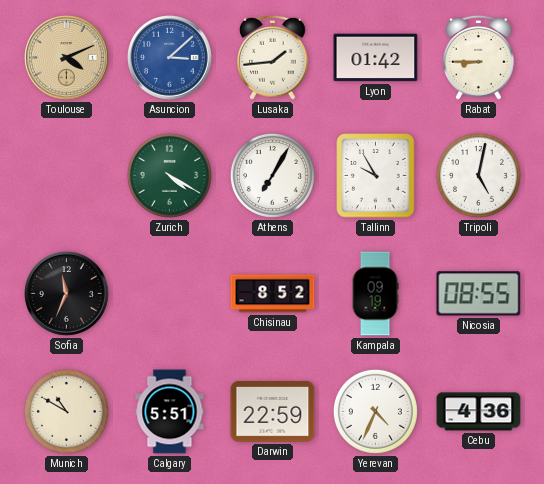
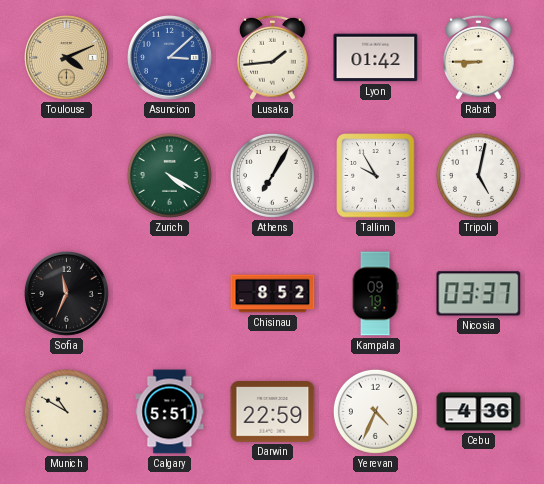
Nicosia: 08:55 -> 03:37 (479, 294)
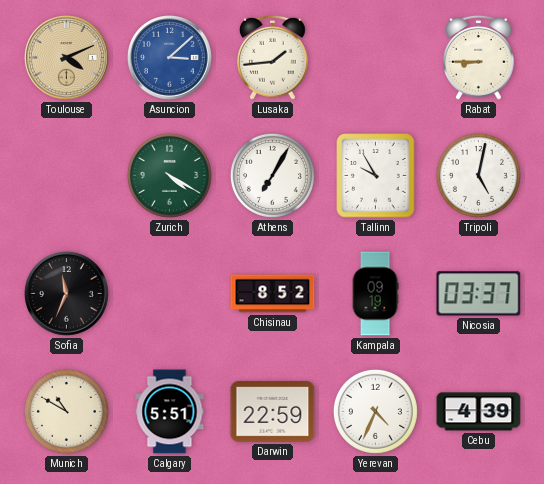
Lyon: 01:42 -> none (376, 58)
Cebu: 4:36 -> 4:39 (479, 412)
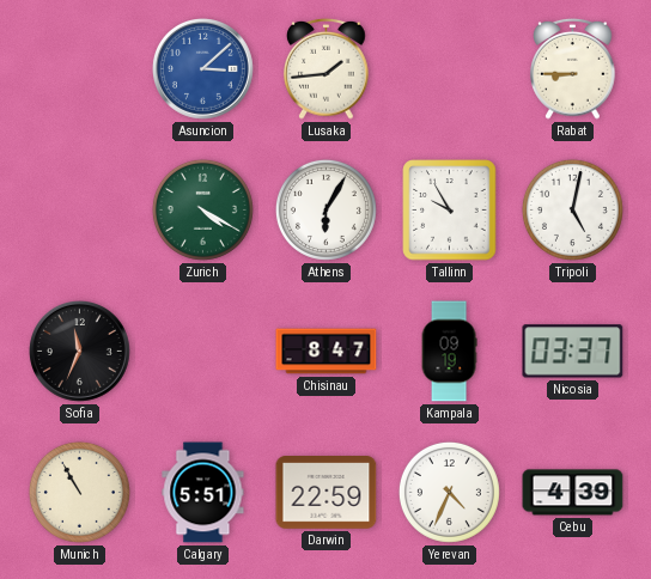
Toulouse: 4:11 -> none (67, 58)
Athens: 7:05 -> 6:05 (325, 209)
Chisinau: 8:52 -> 8:47 (327, 352)
Munich: 10:50 -> 10:55 (79, 492)
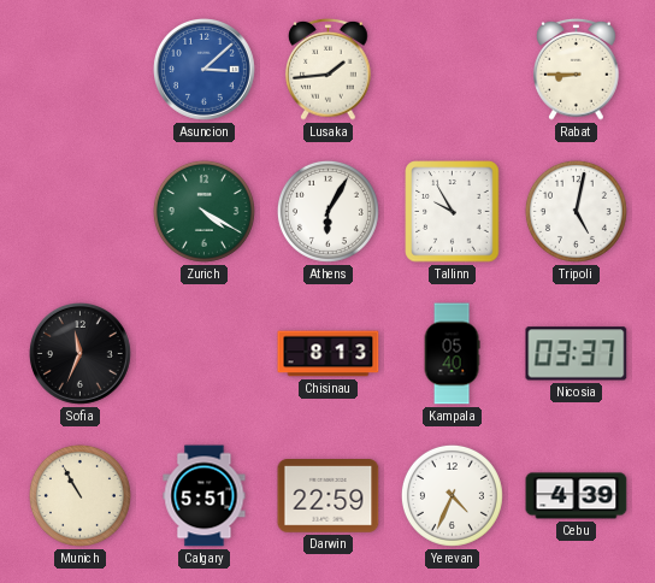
Chisinau: 8:47 -> 8:13 (329, 354)
Kampala: 09:19 -> 05:40 (452, 354)
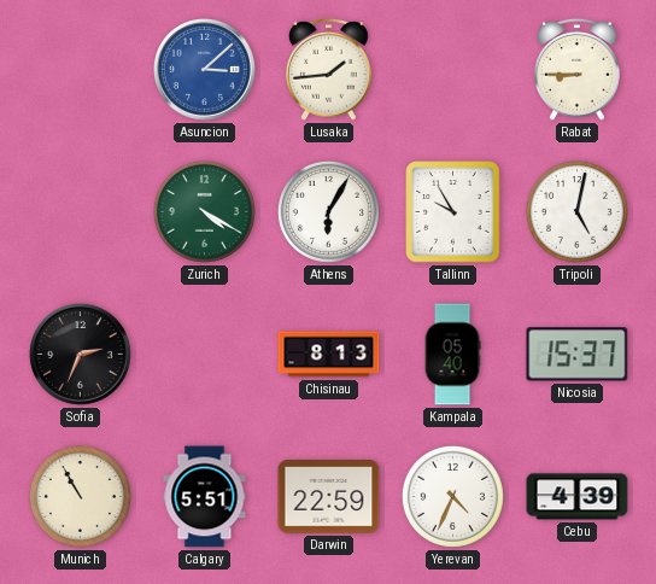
Sofia: 11:34 -> 2:34 (81, 355)
Nicosia: 03:37 -> 15:37 (578, 355)
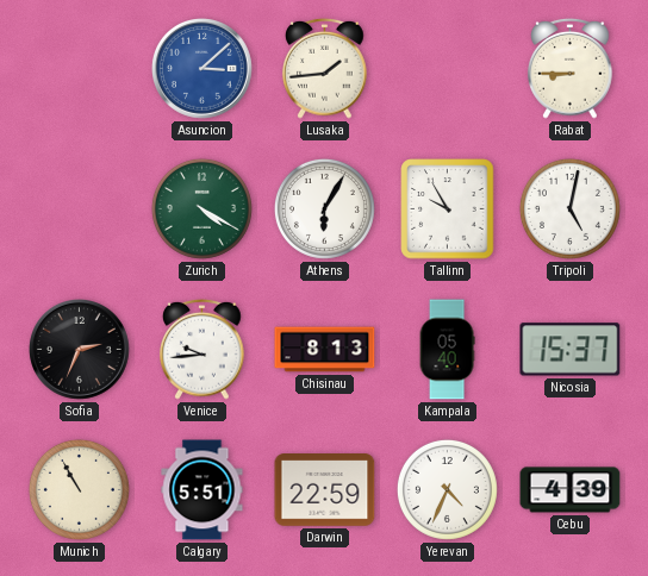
Venice: none -> 9:44 (202, 349)
